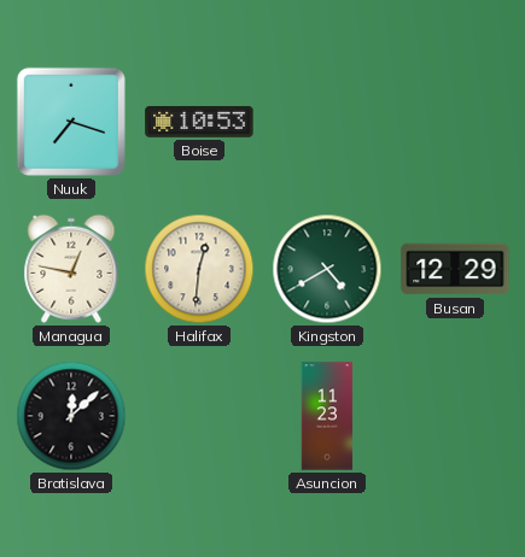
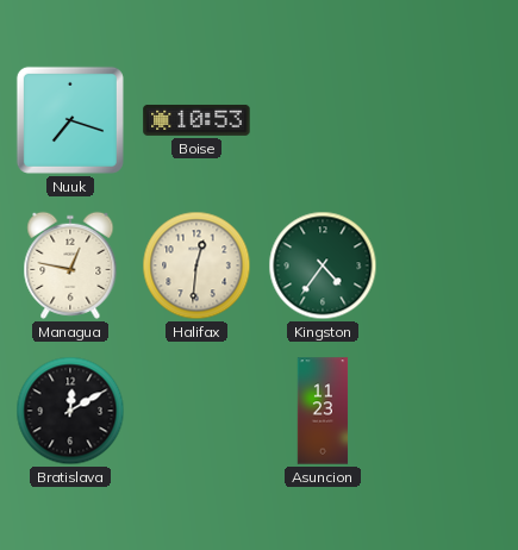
Kingston: 4:40 -> 4:36 (323, 265)
Busan: 12:29 -> none (455, 269)
Bratislava: 12:08 -> 12:10 (70, 411)
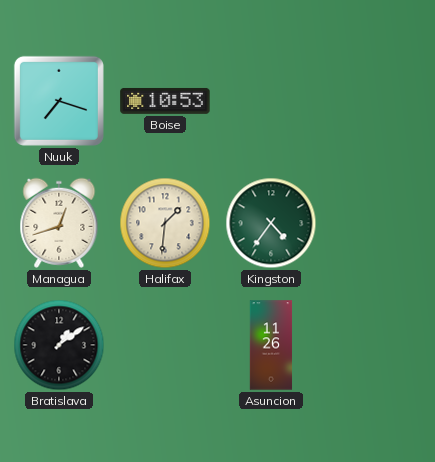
Managua: 12:47 -> 12:42 (59, 223)
Halifax: 12:31 -> 1:31 (165, 223)
Bratislava: 12:10 -> 1:09 (59, 345)
Asuncion: 11:23 -> 11:26 (271, 345)
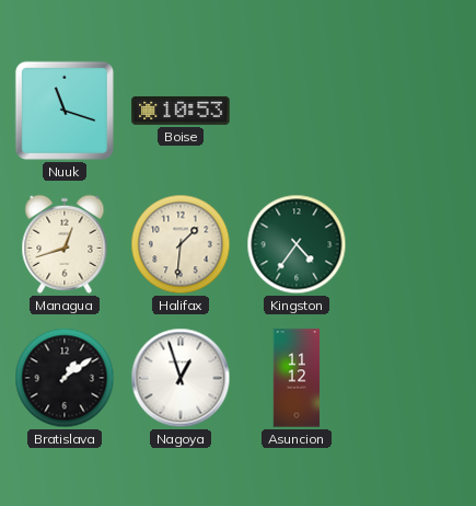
Nuuk: 7:18 -> 11:18 (65, 111)
Nagoya: none -> 12:57 (181, 378)
Asuncion: 11:26 -> 11:12 (297, 378)
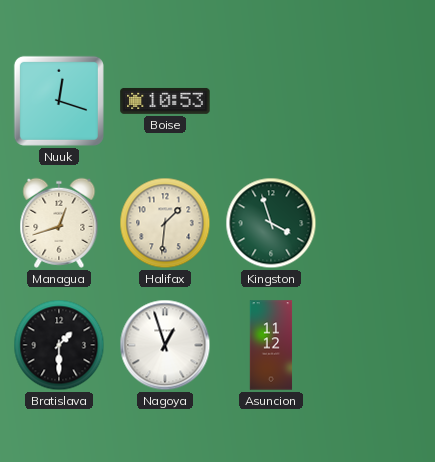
Nuuk: 11:18 -> 12:18 (59, 101)
Kingston: 4:36 -> 3:57 (271, 223)
Bratislava: 1:09 -> 1:30 (59, 345)
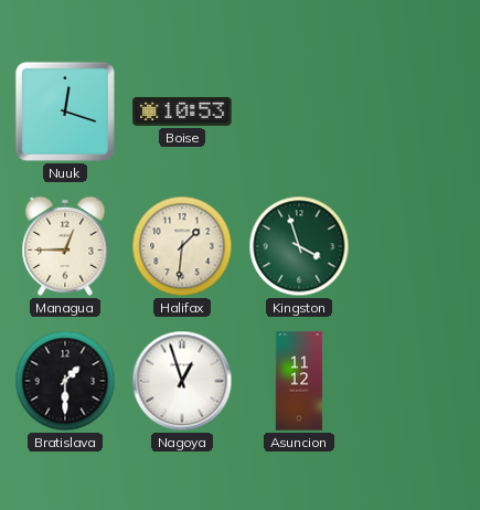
Managua: 12:42 -> 12:45 (65, 246)
